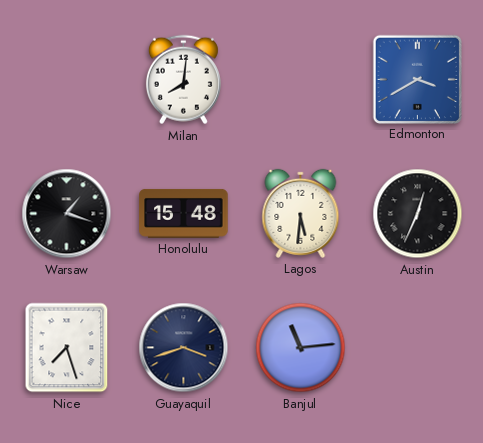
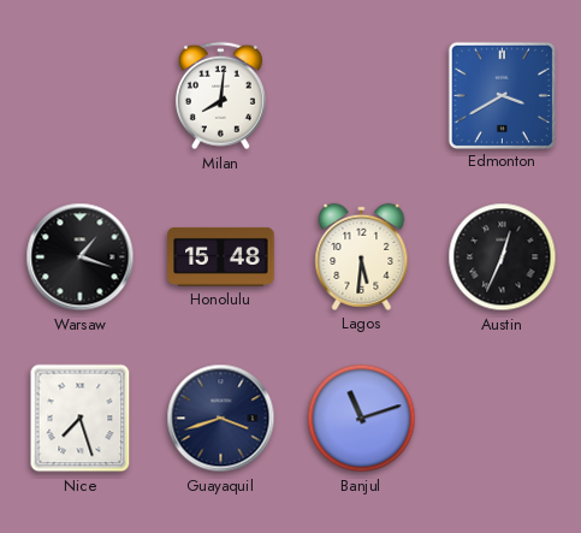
Banjul: 11:14 -> 11:12 (362, 419)
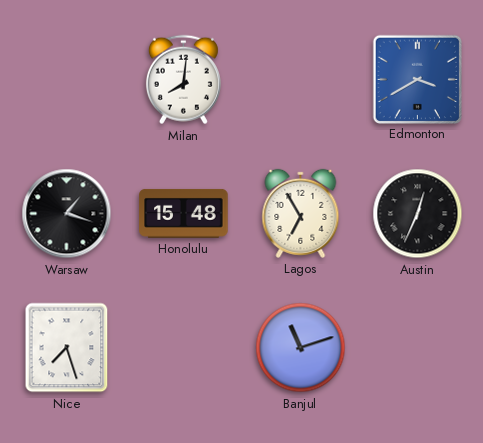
Lagos: 5:31 -> 6:55 (301, 213)
Guayaquil: 3:42 -> none (221, 419)
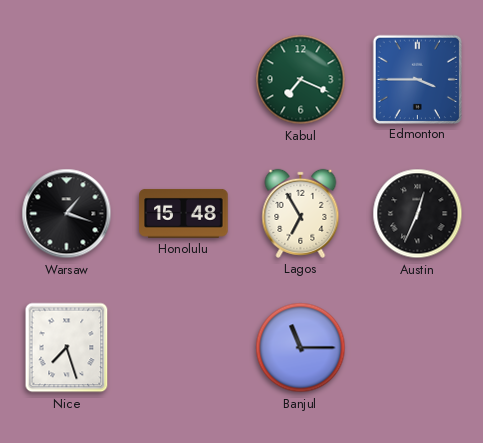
Milan: 8:01 -> none (183, 80)
Kabul: none -> 7:19 (301, 80)
Edmonton: 3:40 -> 3:45 (417, 79)
Banjul: 11:12 -> 11:15 (301, 348)
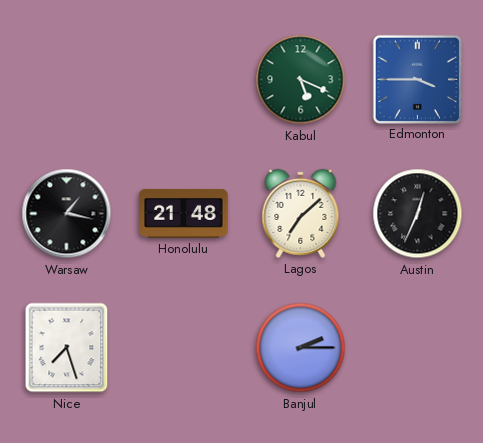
Kabul: 7:19 -> 5:19 (301, 80)
Warsaw: 1:18 -> 1:17 (67, 214)
Honolulu: 15:48 -> 21:48 (184, 213)
Lagos: 6:55 -> 7:08 (301, 213)
Banjul: 11:15 -> 2:15 (301, 348)
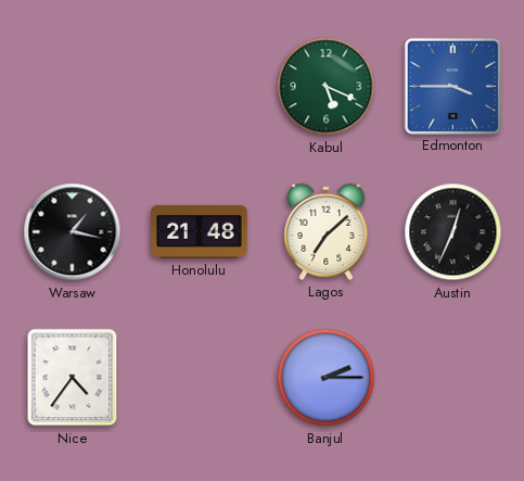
Nice: 7:27 -> 4:36 (73, 378)
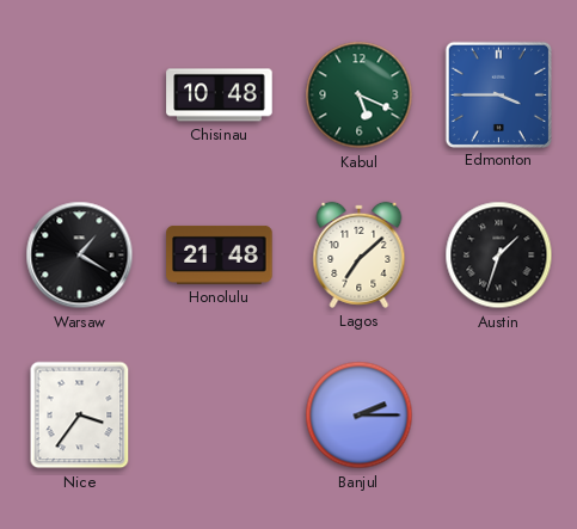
Chisinau: none -> 10:48 (220, 96)
Warsaw: 1:17 -> 1:20 (80, 256)
Austin: 12:34 -> 1:33 (499, 256)
Nice: 4:36 -> 3:36 (80, 416)
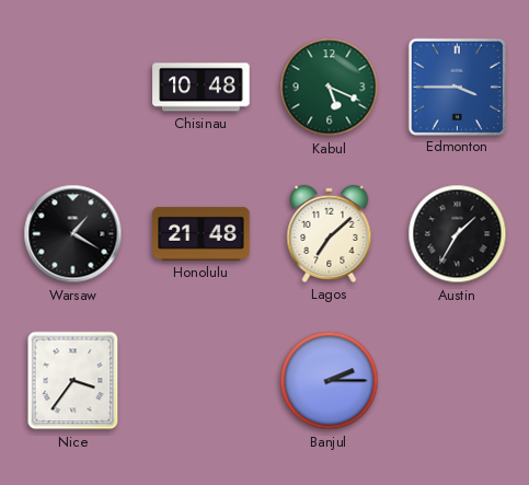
Austin: 1:33 -> 1:35 (458, 234)
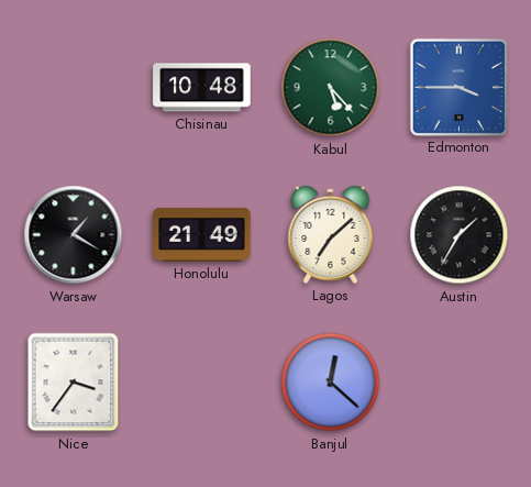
Kabul: 5:19 -> 5:23 (331, 88)
Honolulu: 21:48 -> 21:49 (202, 234)
Banjul: 2:15 -> 12:22 (331, 383)
